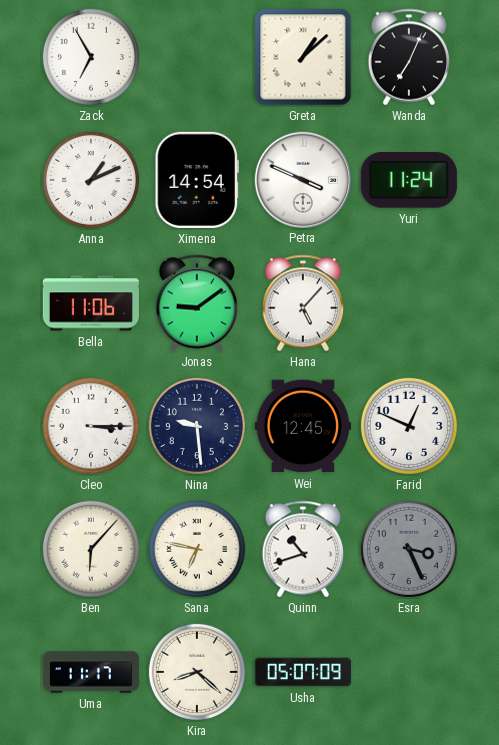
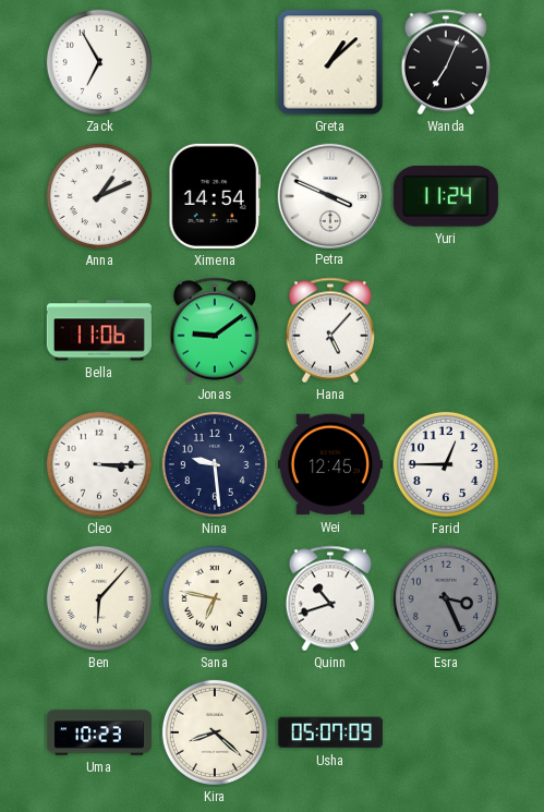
Farid: 12:49 -> 12:45 (446, 464)
Uma: 11:17 -> 10:23 (99, 732)
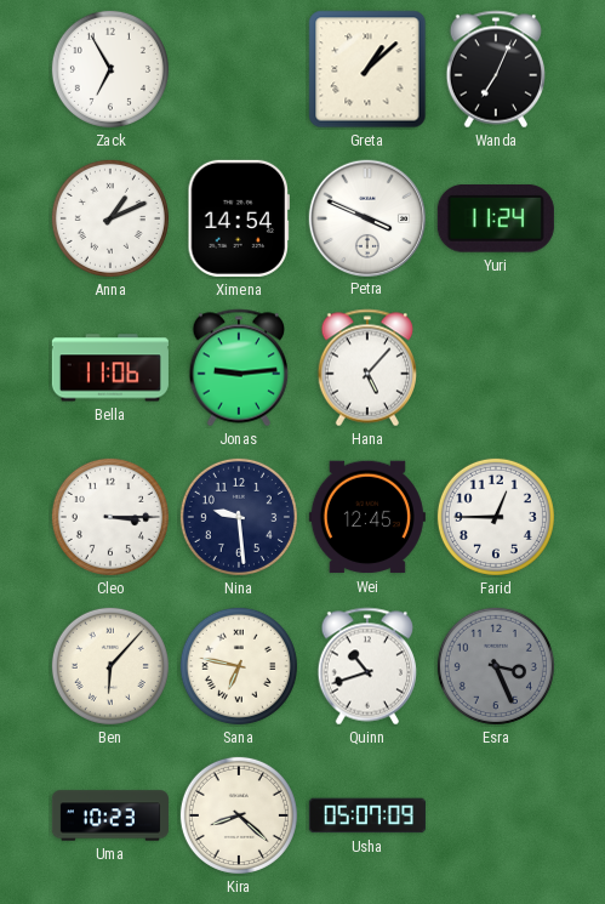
Jonas: 9:09 -> 9:14 (238, 368)
